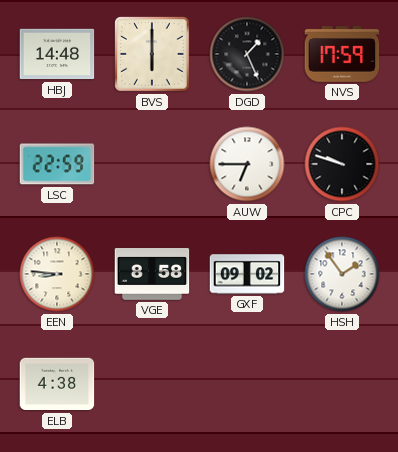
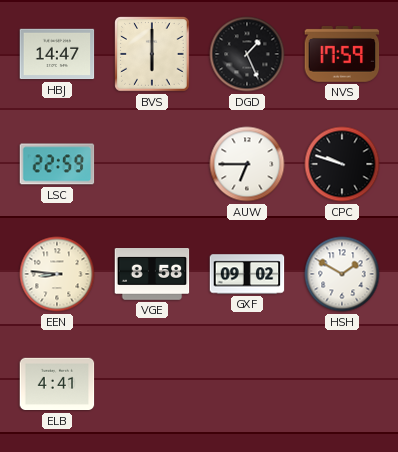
HBJ: 14:48 -> 14:47 (57, 54)
HSH: 1:54 -> 1:50 (342, 274)
ELB: 4:38 -> 4:41 (57, 384)
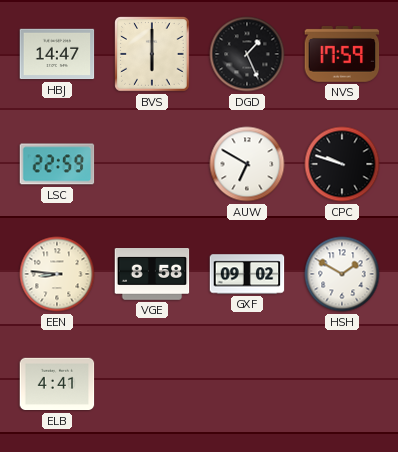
AUW: 6:45 -> 6:50 (247, 164)
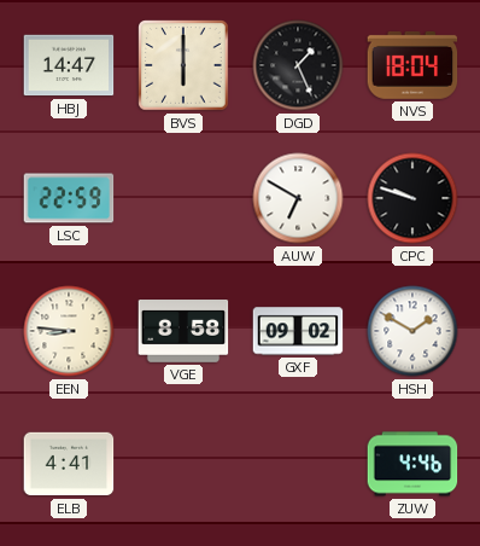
NVS: 17:59 -> 18:04 (412, 65)
ZUW: none -> 4:46 (412, 464)
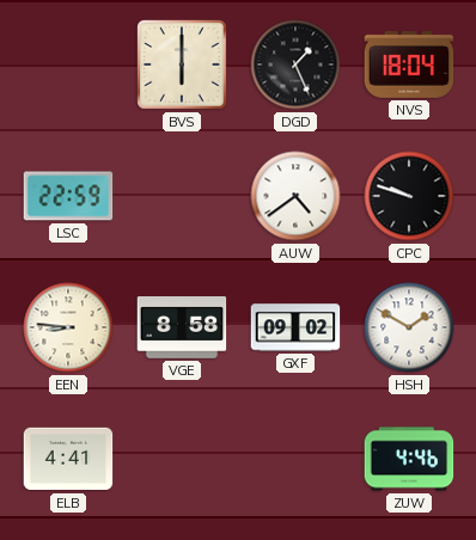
HBJ: 14:47 -> none (69, 65)
AUW: 6:50 -> 4:39 (295, 196)
